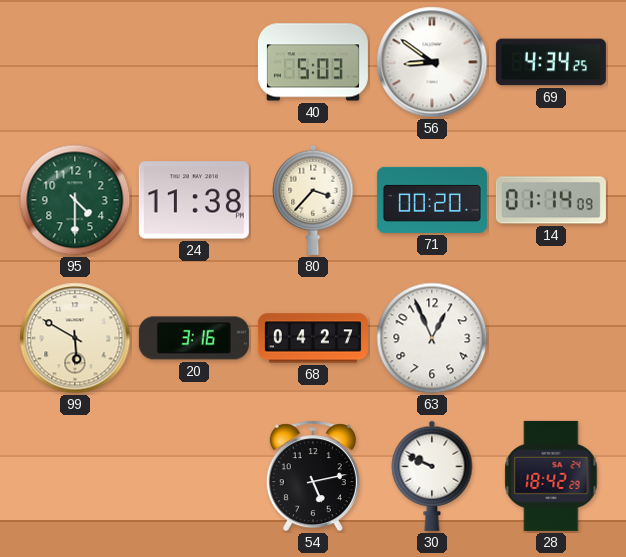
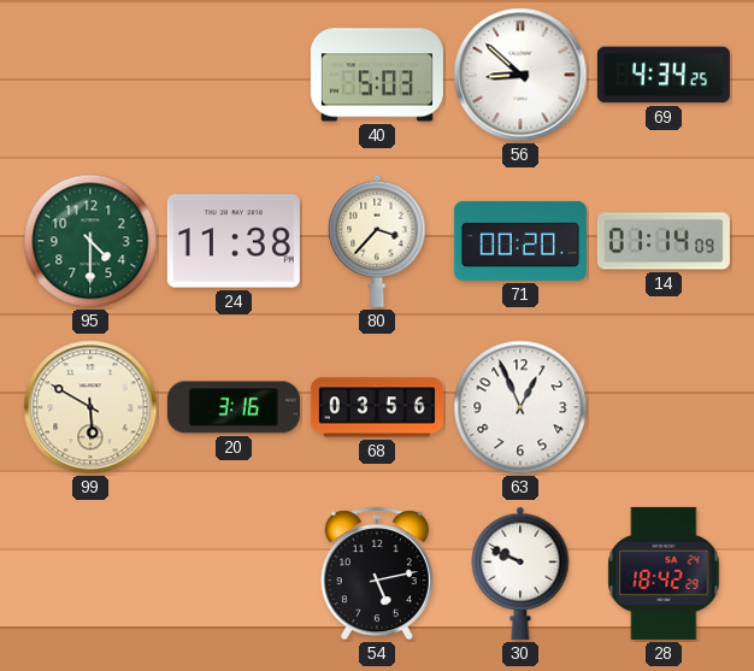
56: 8:51 -> 8:52 (520, 75)
68: 04:27 -> 03:56 (377, 407)
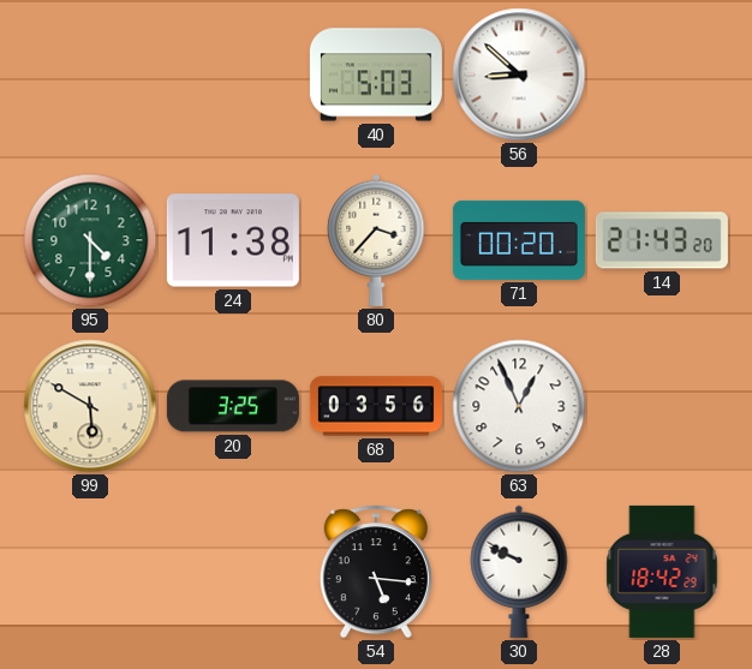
69: 4:34 -> none (664, 75)
14: 01:14 -> 21:43 (662, 240)
20: 3:16 -> 3:25 (233, 406)
54: 5:13 -> 5:16 (376, 572)
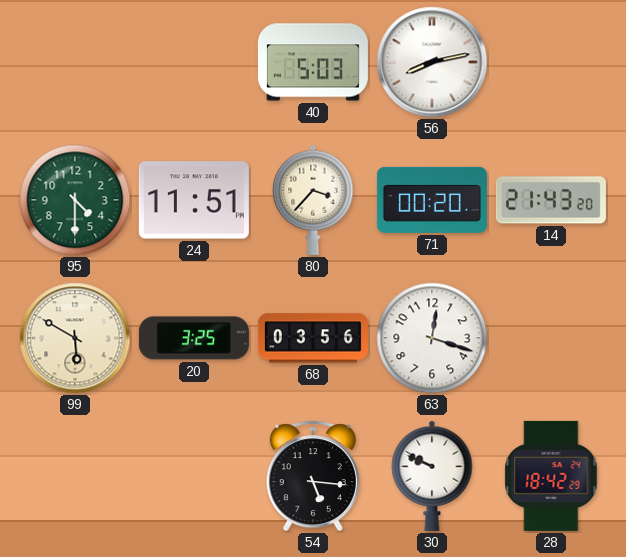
56: 8:52 -> 8:13 (432, 62)
24: 11:38 -> 11:51 (194, 200)
63: 12:56 -> 12:18 (432, 338)
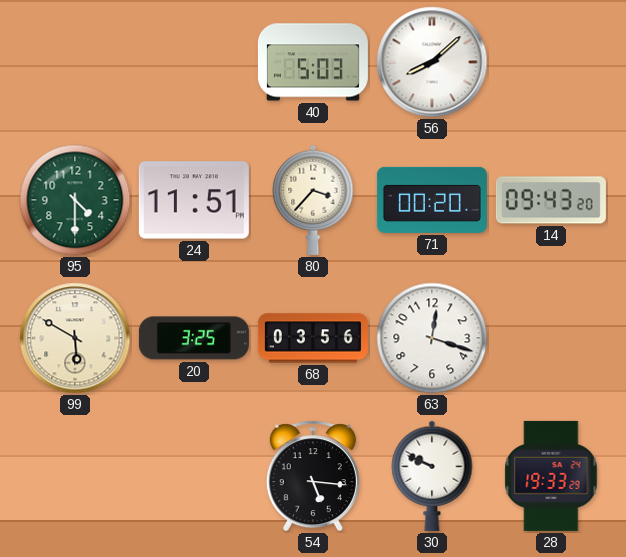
56: 8:13 -> 8:08 (432, 62)
14: 21:43 -> 09:43 (551, 200)
28: 18:42 -> 19:33 (551, 476)
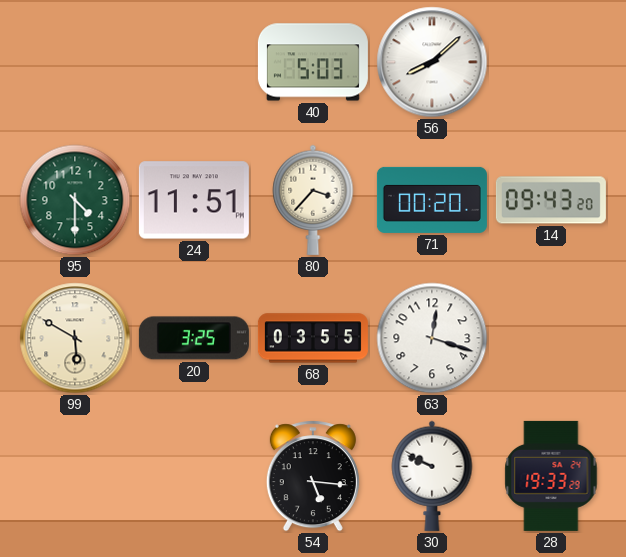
68: 03:56 -> 03:55 (313, 338)
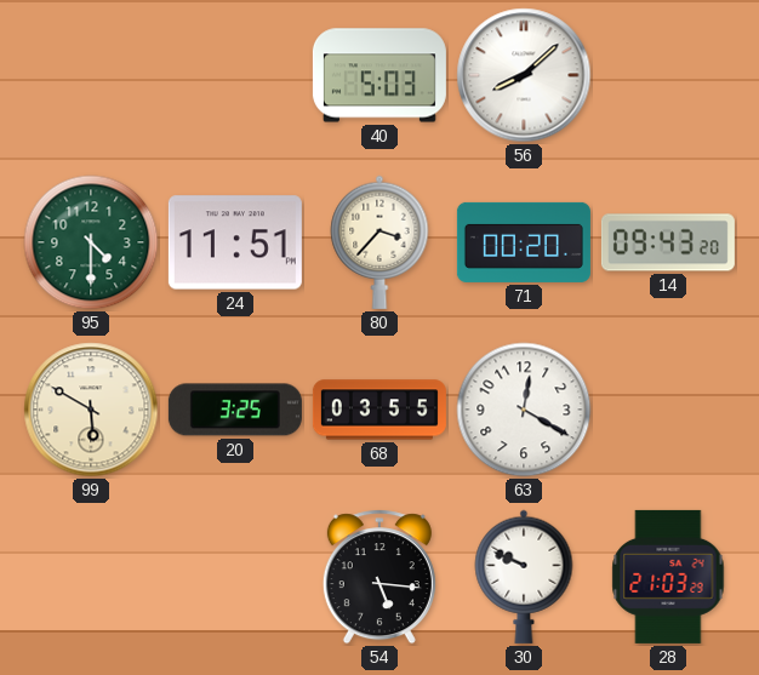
63: 12:18 -> 12:20 (524, 410)
28: 19:33 -> 21:03 (668, 577)
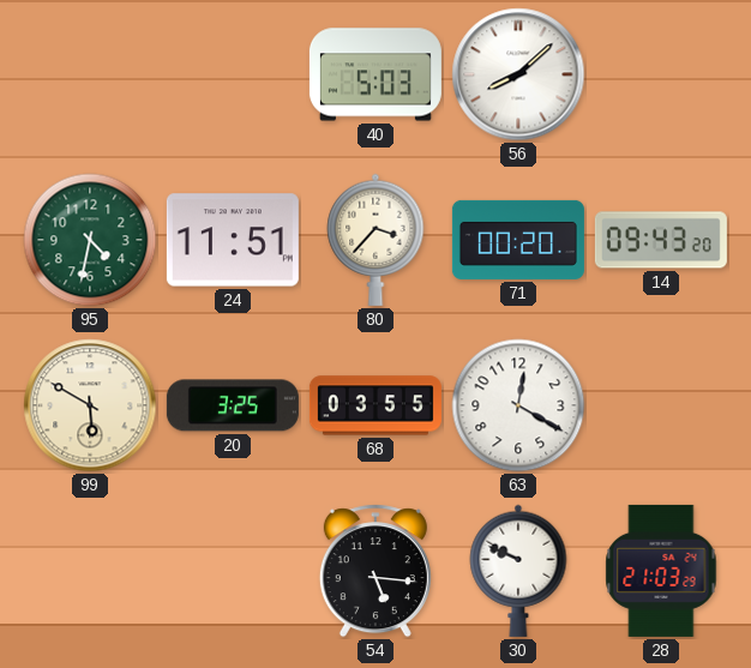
95: 4:30 -> 4:32 (90, 240)
